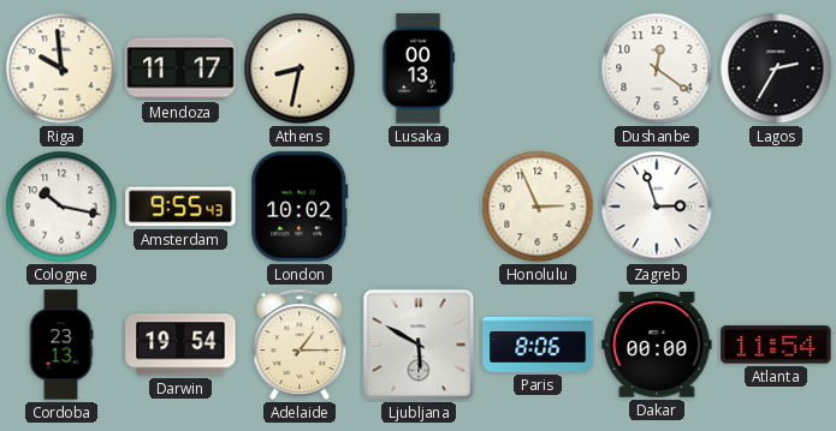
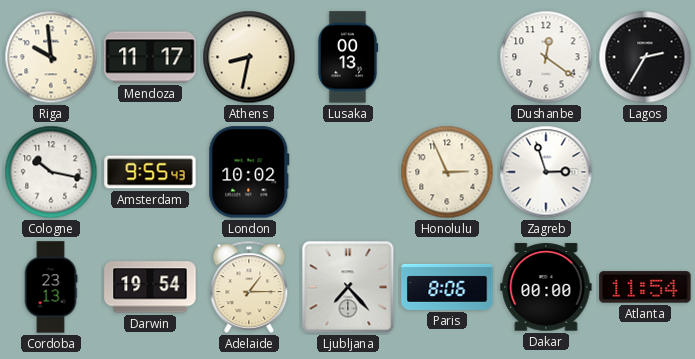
Ljubljana: 5:50 -> 7:23 (348, 287)
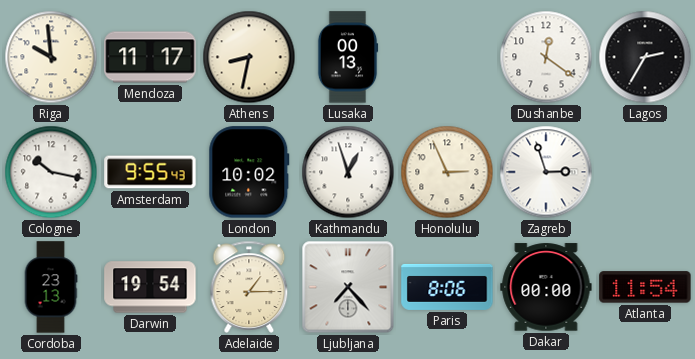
Kathmandu: none -> 12:57 (348, 172)
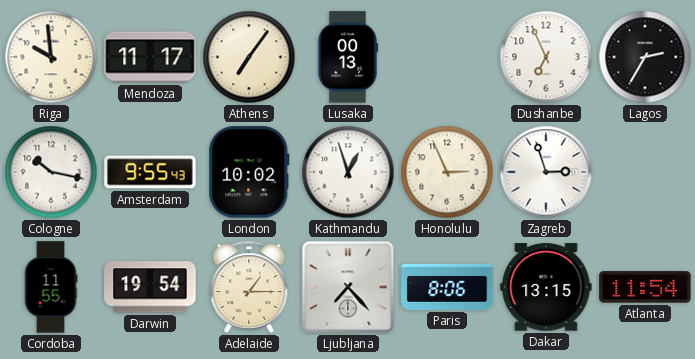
Athens: 8:32 -> 7:06 (249, 57)
Dushanbe: 12:21 -> 6:56 (546, 57)
Cordoba: 23:13 -> 11:55 (51, 287)
Dakar: 00:00 -> 13:15 (546, 287)
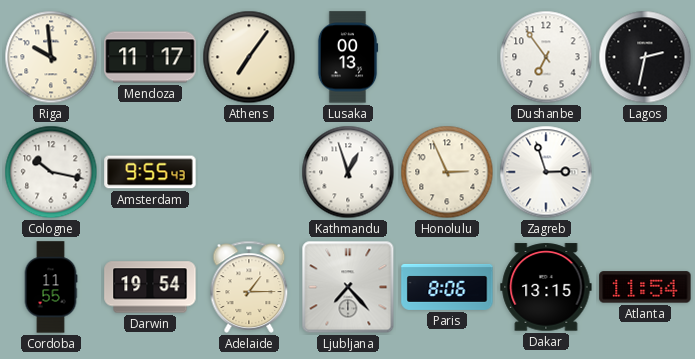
Dushanbe: 6:56 -> 6:54 (546, 57)
Lagos: 2:35 -> 2:32 (645, 57)
London: 10:02 -> none (249, 172)
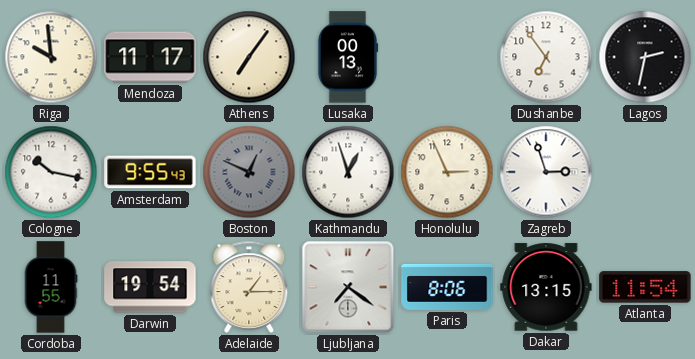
Boston: none -> 12:49 (249, 172)
Ljubljana: 7:23 -> 7:21 (348, 287)
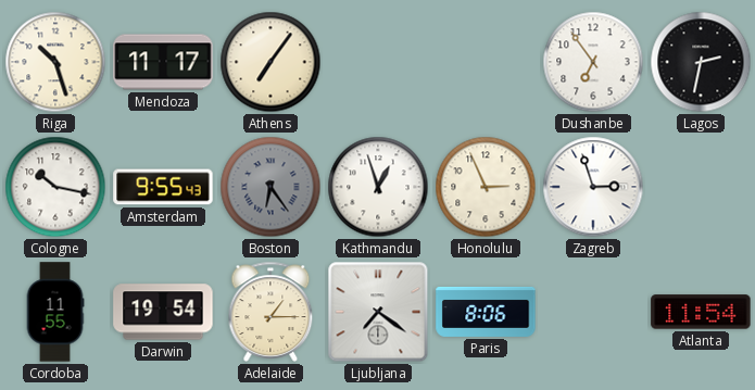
Riga: 9:59 -> 10:27 (55, 62)
Lusaka: 00:13 -> none (348, 57)
Boston: 12:49 -> 6:24 (270, 187)
Dakar: 13:15 -> none (546, 287)
